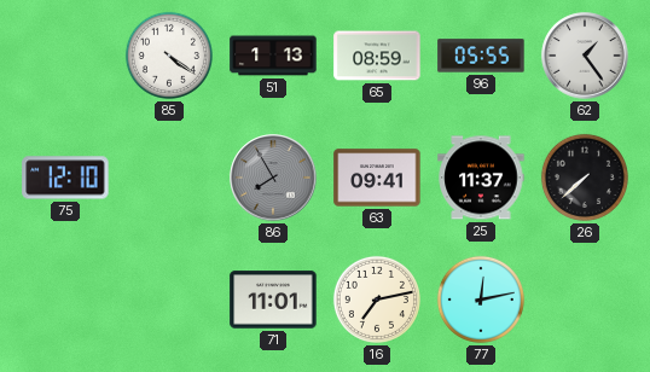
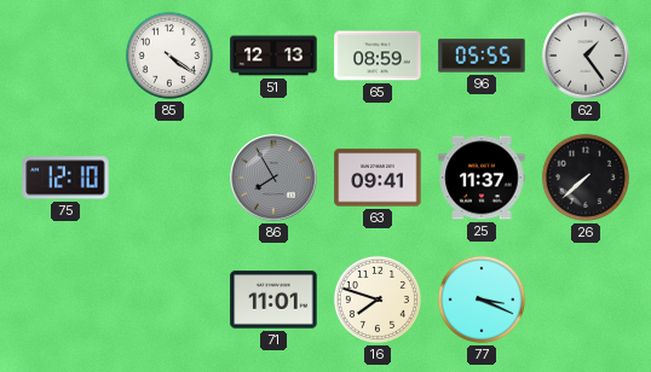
51: 1:13 -> 12:13 (273, 56)
16: 7:13 -> 7:48 (378, 300)
77: 12:13 -> 3:19 (482, 300)
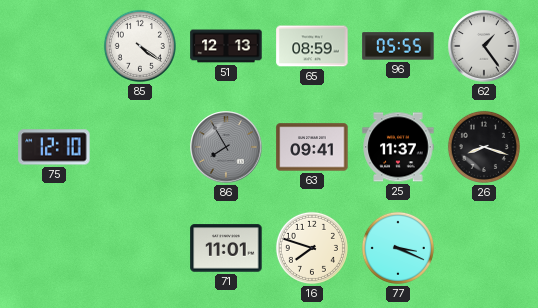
26: 7:38 -> 8:18 (484, 147)
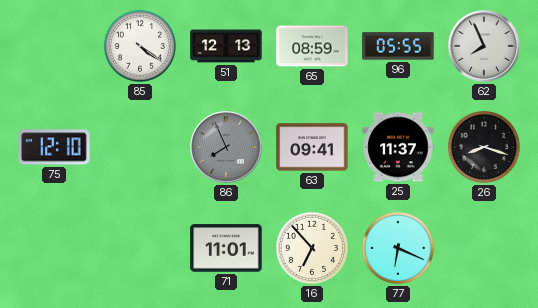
62: 1:24 -> 7:56 (484, 46)
86: 7:55 -> 7:56 (226, 147)
16: 7:48 -> 6:53 (312, 248)
77: 3:19 -> 6:19 (398, 248)
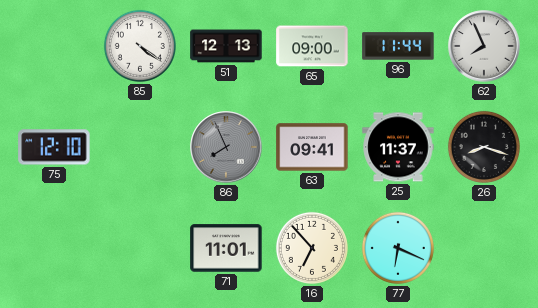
65: 08:59 -> 09:00 (312, 46)
96: 05:55 -> 11:44 (398, 46)
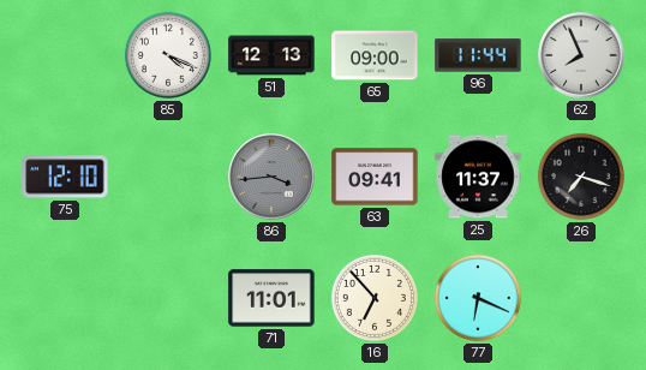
85: 4:21 -> 4:19 (168, 55)
86: 7:56 -> 3:44 (271, 177)
26: 8:18 -> 7:18 (581, 177)
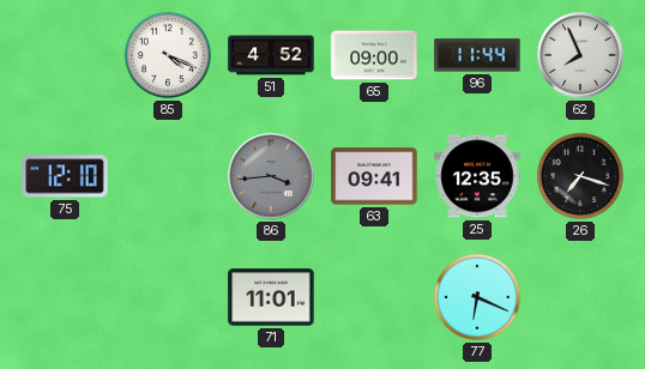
51: 12:13 -> 4:52 (271, 55)
25: 11:37 -> 12:35 (477, 176)
16: 6:53 -> none (375, 298)
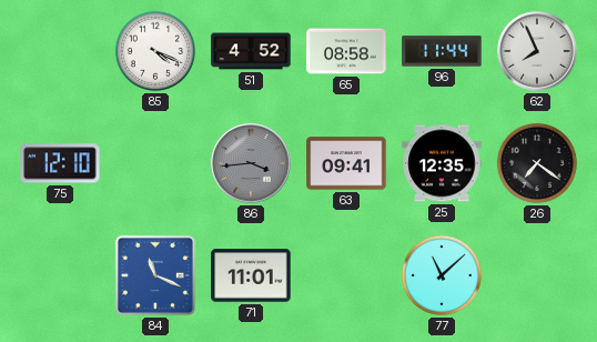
65: 09:00 -> 08:58 (346, 51)
26: 7:18 -> 7:21 (537, 163)
84: none -> 11:19 (155, 275)
77: 6:19 -> 11:08 (442, 275)
